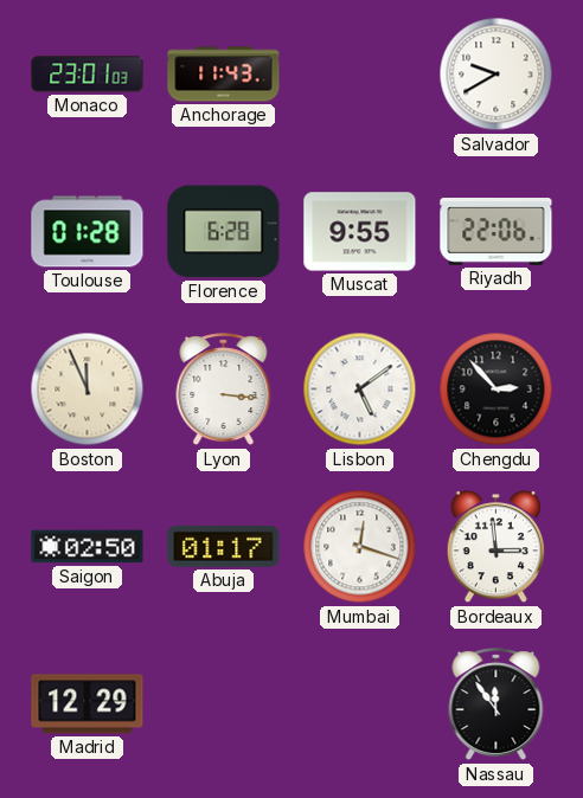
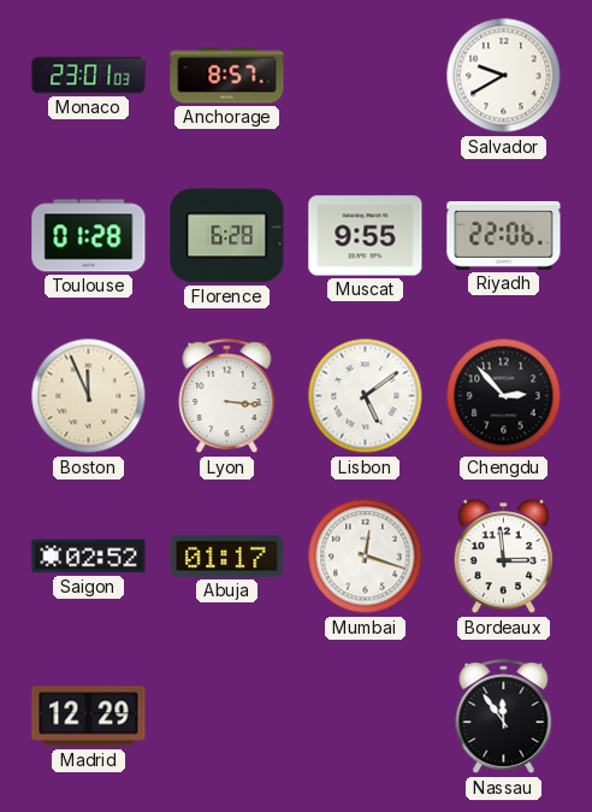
Anchorage: 11:43 -> 8:57 (227, 76)
Saigon: 02:50 -> 02:52 (89, 557)
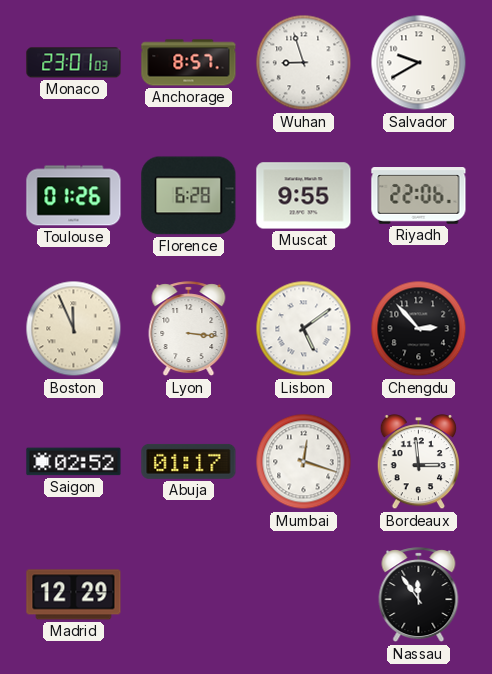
Wuhan: none -> 8:57 (304, 63)
Toulouse: 01:28 -> 01:26 (74, 196)
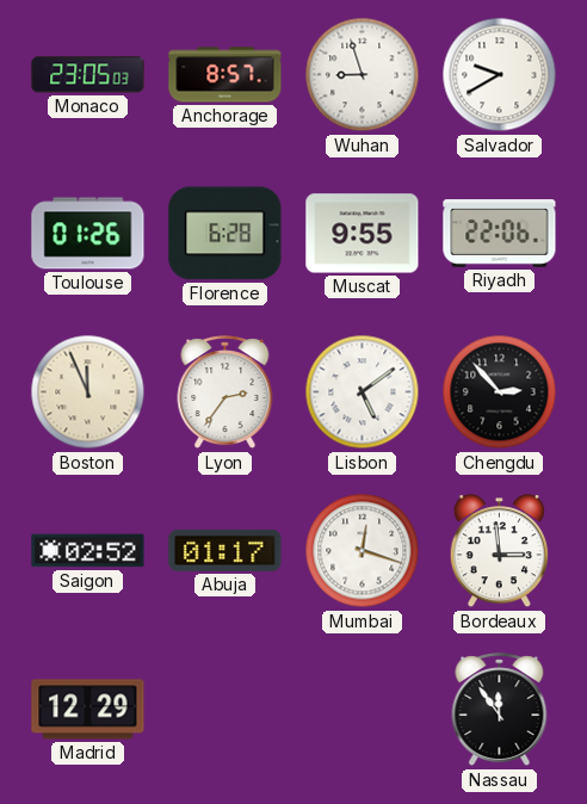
Monaco: 23:01 -> 23:05 (88, 75)
Lyon: 3:16 -> 2:36 (225, 392)
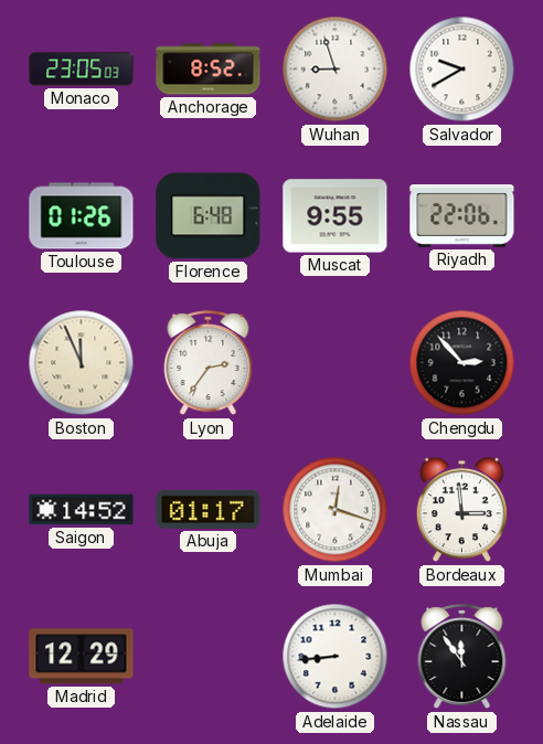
Anchorage: 8:57 -> 8:52 (209, 70)
Florence: 6:28 -> 6:48 (209, 216)
Lisbon: 5:09 -> none (363, 392)
Saigon: 02:52 -> 14:52 (82, 510)
Adelaide: none -> 8:44 (336, 657)
